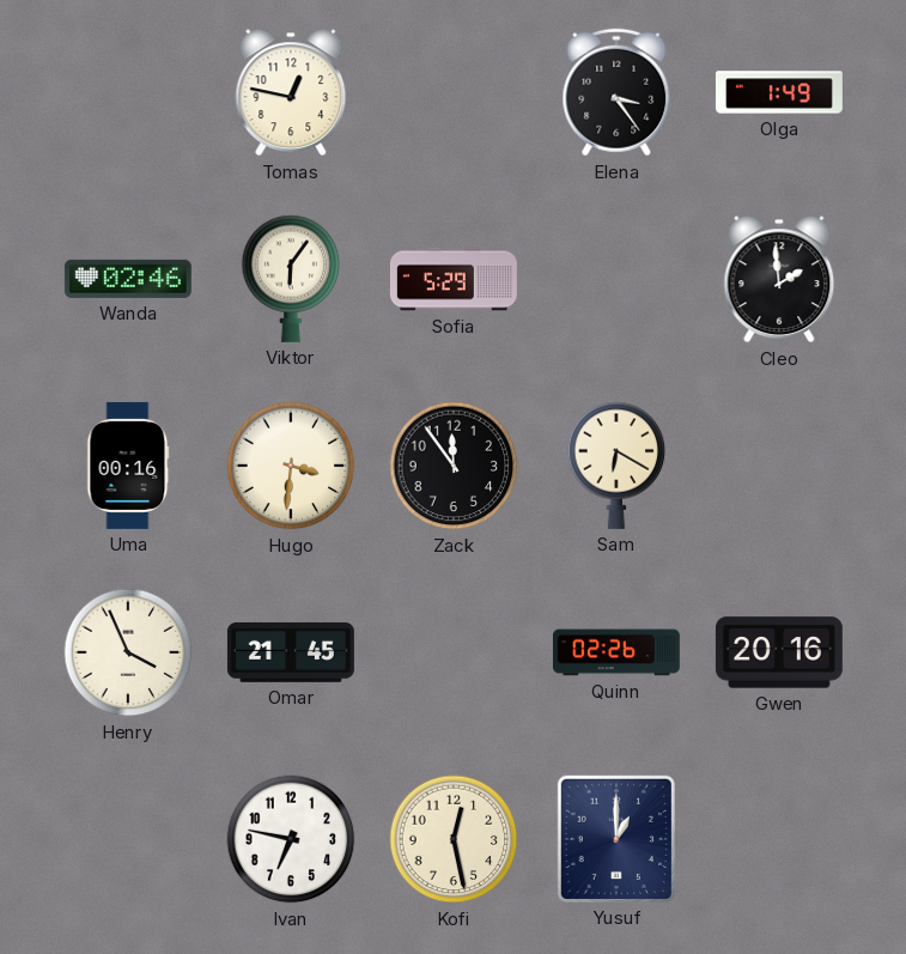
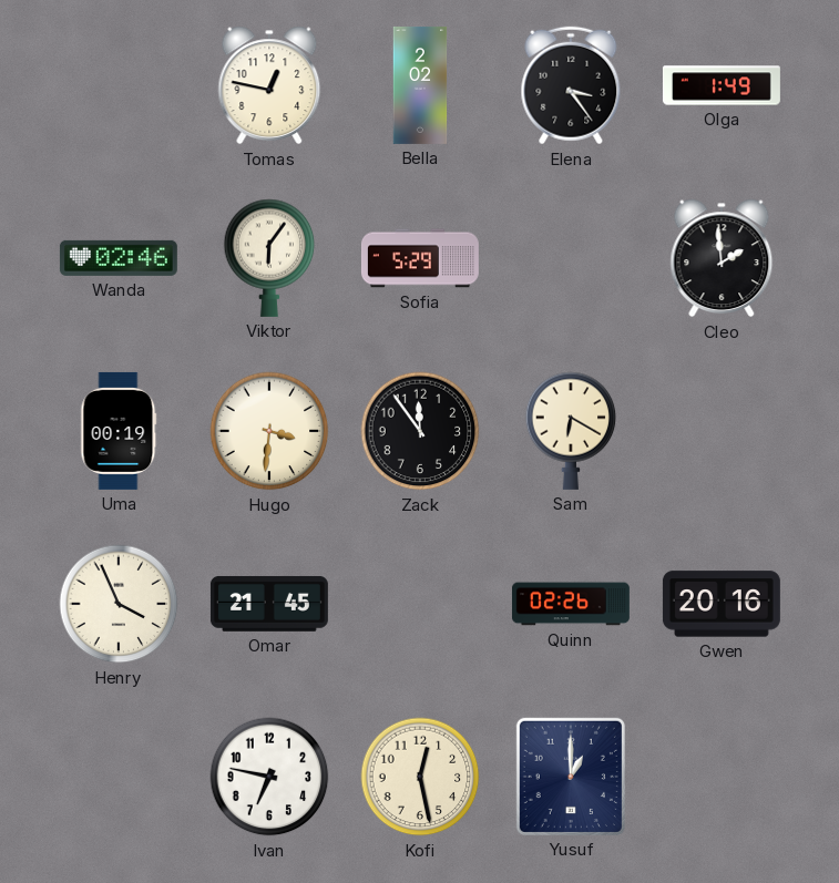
Bella: none -> 2:02 (420, 85)
Uma: 00:16 -> 00:19 (119, 431)
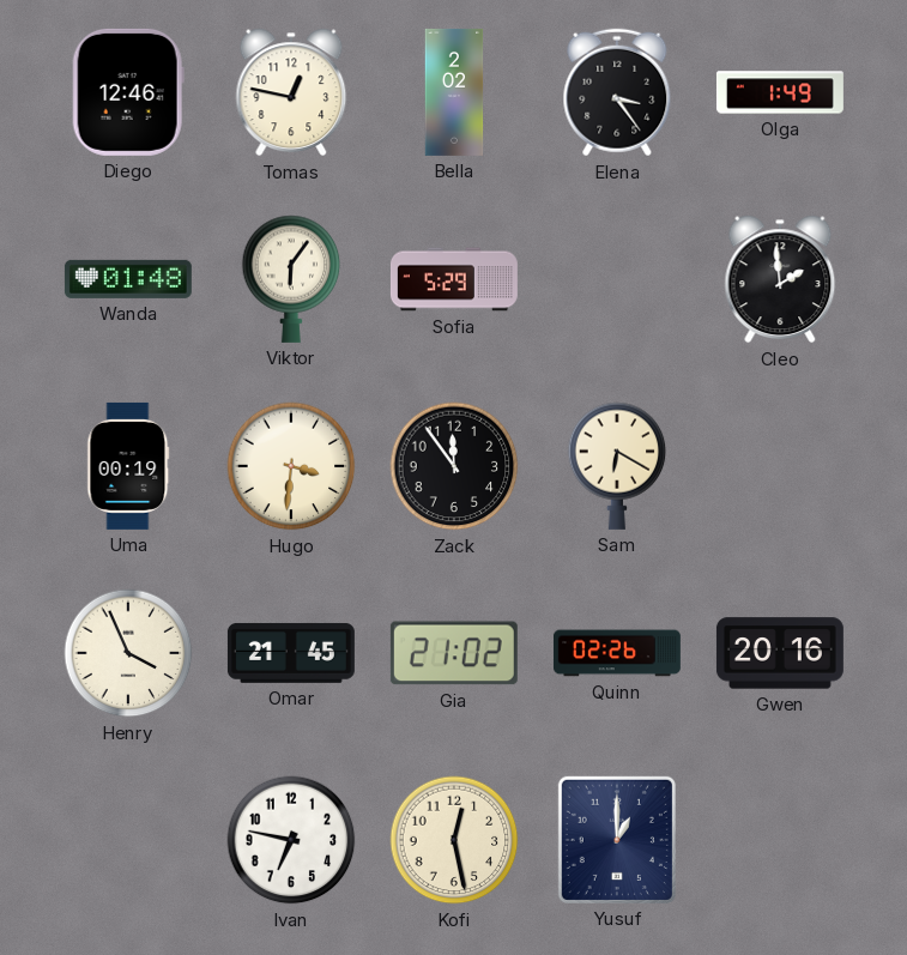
Diego: none -> 12:46 (128, 92)
Wanda: 02:46 -> 01:48 (128, 279)
Gia: none -> 21:02 (454, 653)
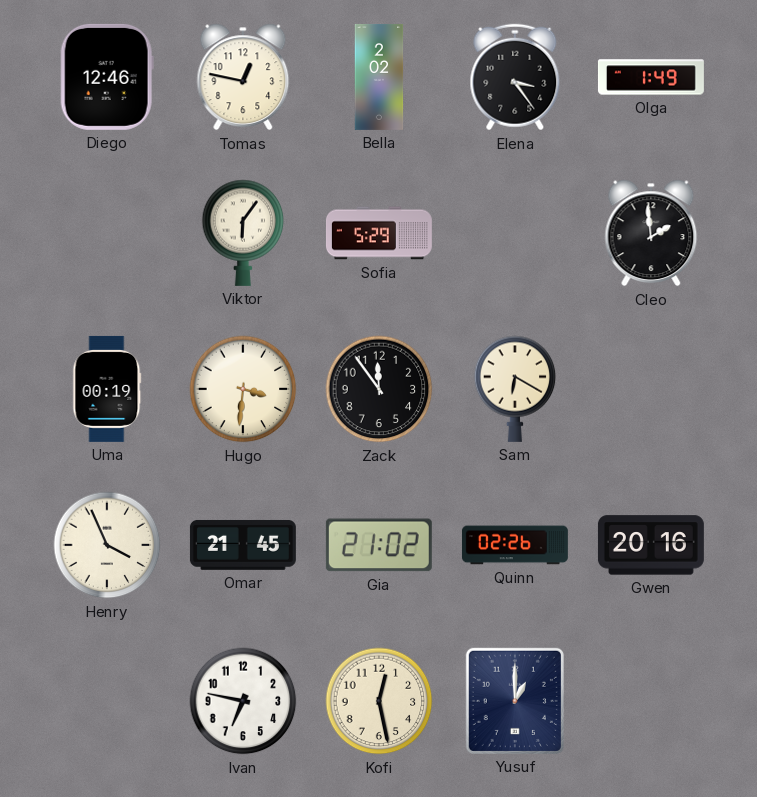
Wanda: 01:48 -> none (128, 279)
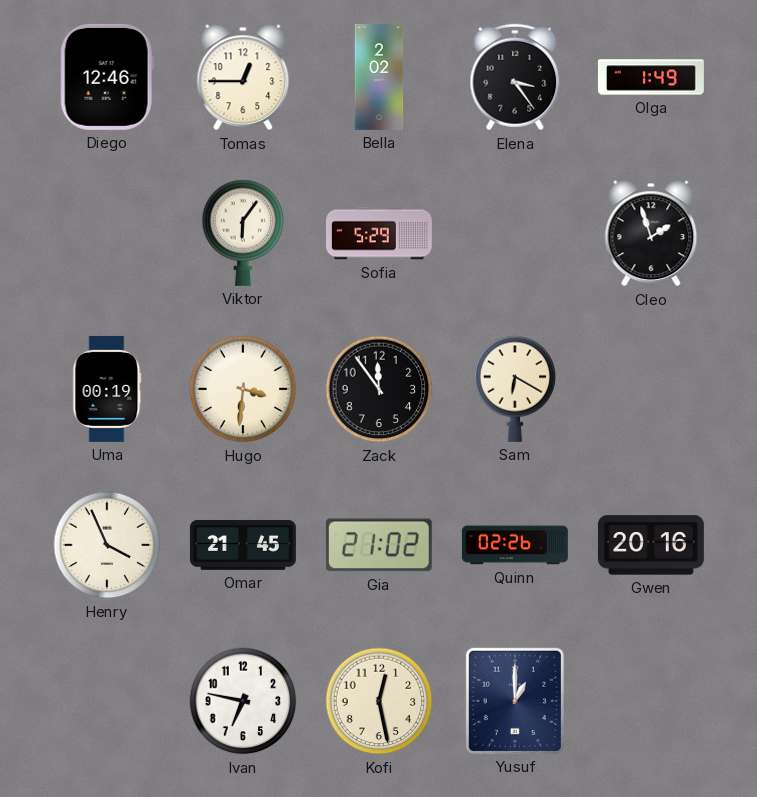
Tomas: 12:47 -> 12:45 (243, 77)
Cleo: 1:59 -> 1:57 (651, 233)
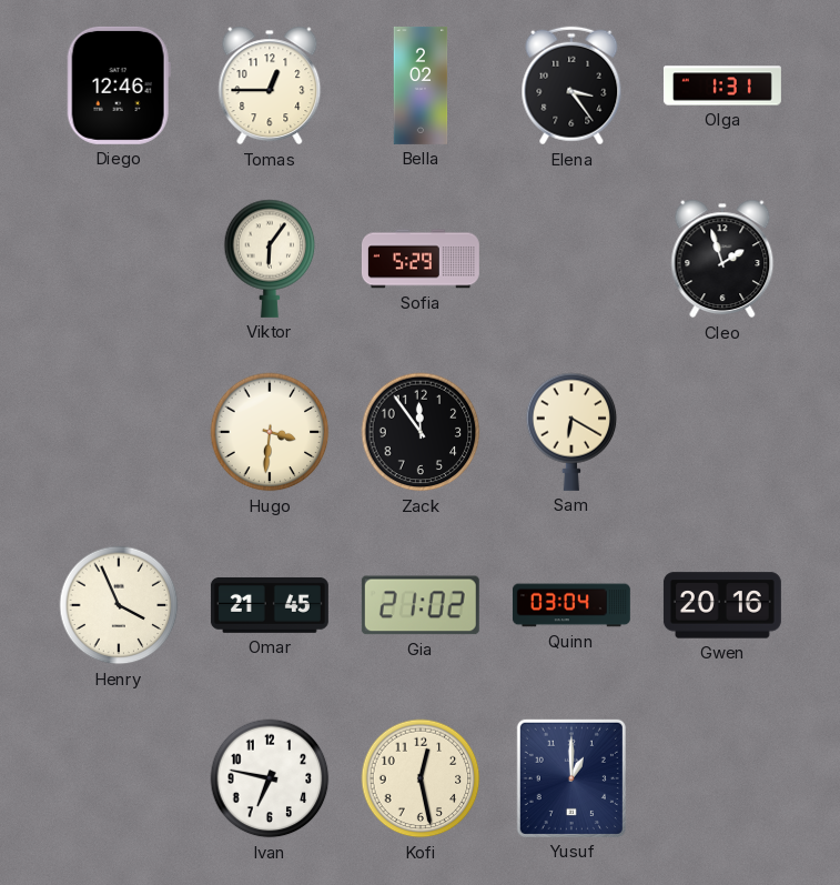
Olga: 1:49 -> 1:31 (722, 86)
Uma: 00:19 -> none (107, 389)
Quinn: 02:26 -> 03:04 (571, 605)
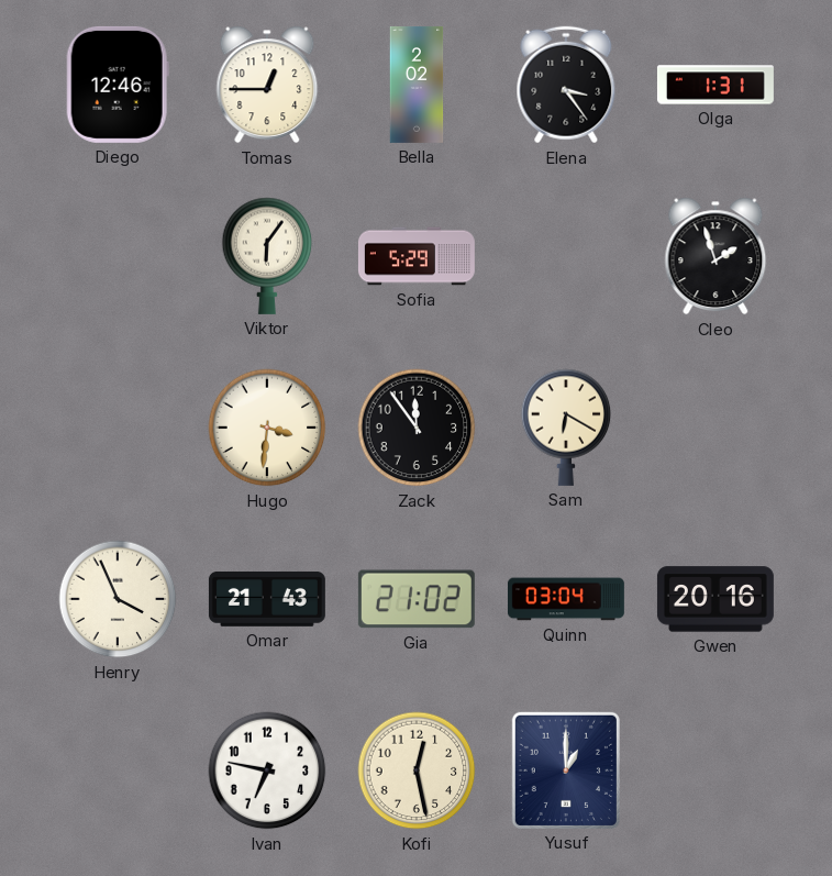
Omar: 21:45 -> 21:43 (267, 599)
